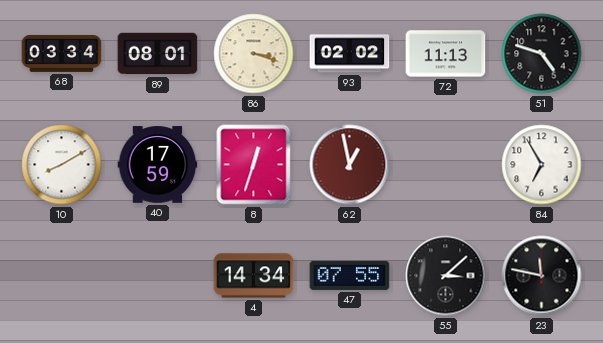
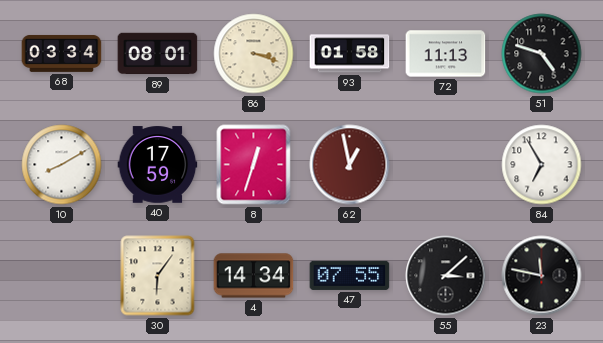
93: 02:02 -> 01:58 (350, 54)
30: none -> 6:06 (158, 276)
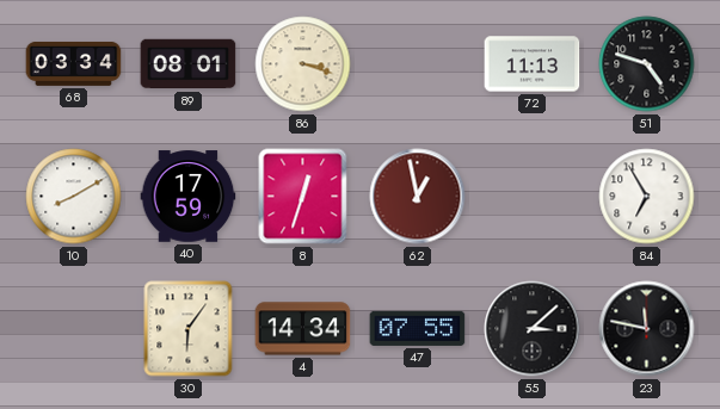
93: 01:58 -> none (350, 54)
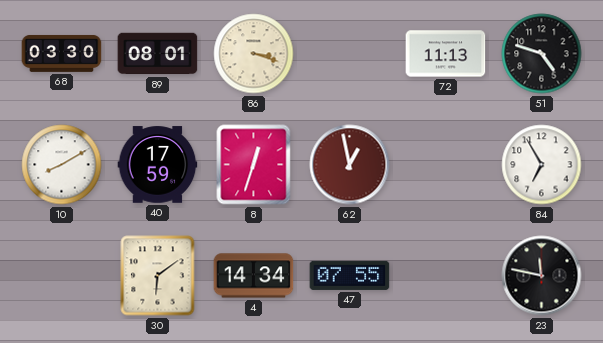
68: 03:34 -> 03:30 (62, 53)
30: 6:06 -> 6:09 (158, 276)
55: 3:08 -> none (533, 329)
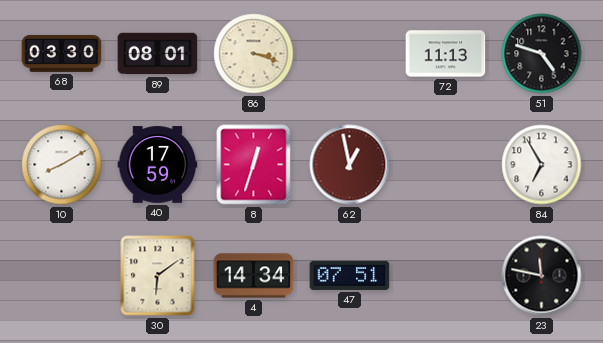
47: 07:55 -> 07:51 (350, 275)
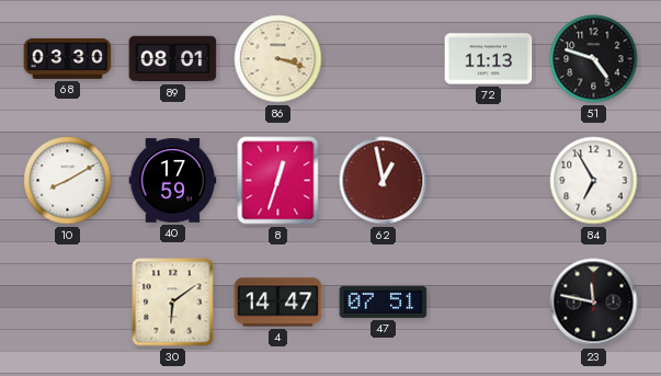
4: 14:34 -> 14:47 (278, 303)
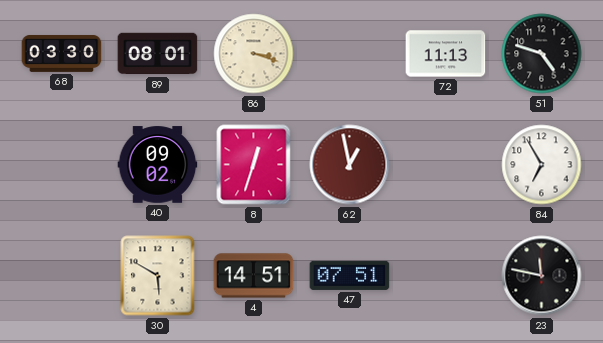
10: 8:10 -> none (68, 181)
40: 17:59 -> 09:02 (158, 165)
30: 6:09 -> 5:50 (158, 276)
4: 14:47 -> 14:51 (254, 276)
